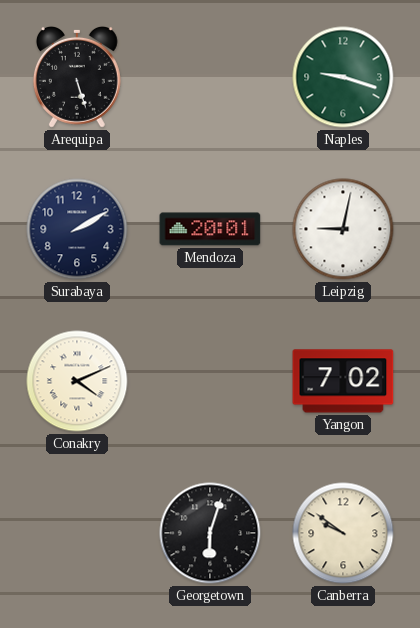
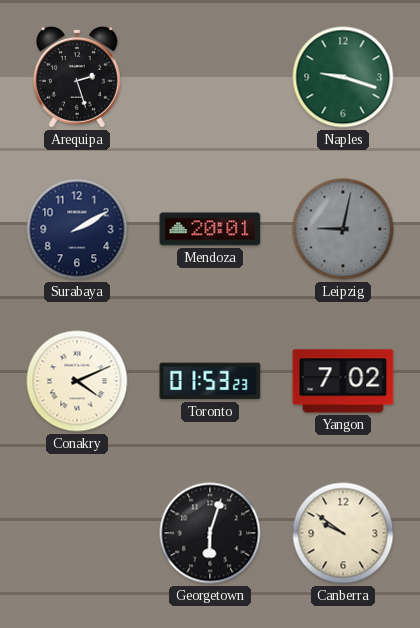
Arequipa: 5:27 -> 2:27 (77, 77)
Leipzig dial: white -> grey (343, 229)
Toronto: none -> 01:53 (210, 381)
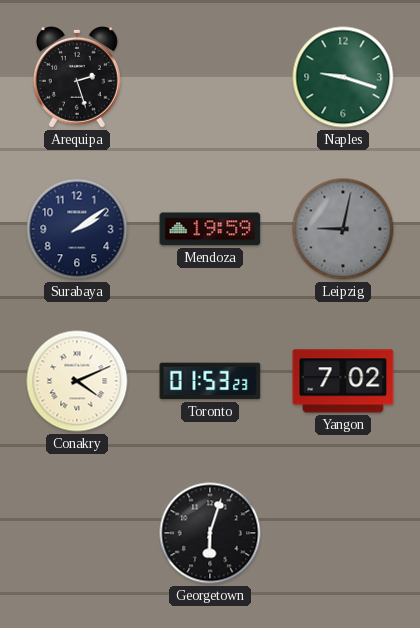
Surabaya: 2:10 -> 2:09 (77, 229)
Mendoza: 20:01 -> 19:59 (210, 229)
Canberra: 9:51 -> none (343, 533)
